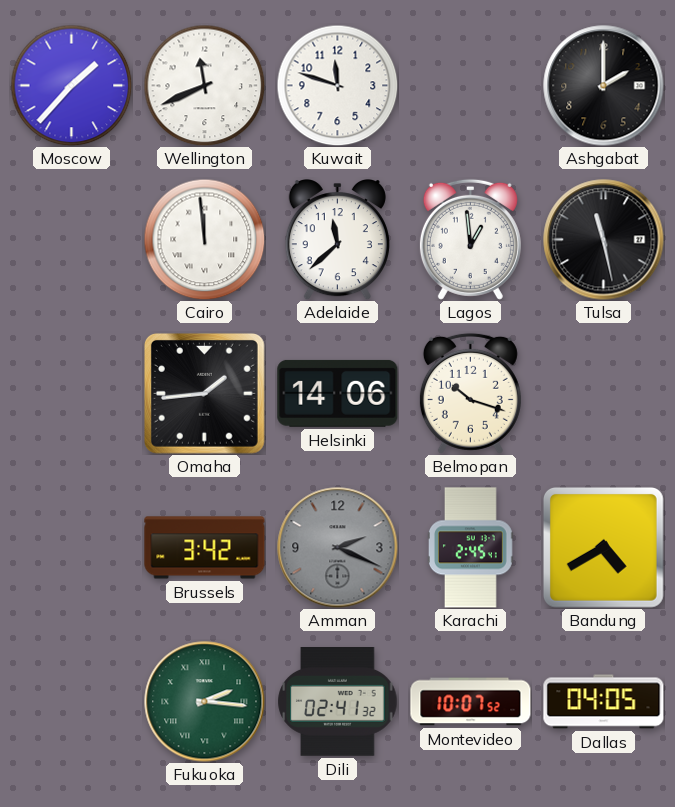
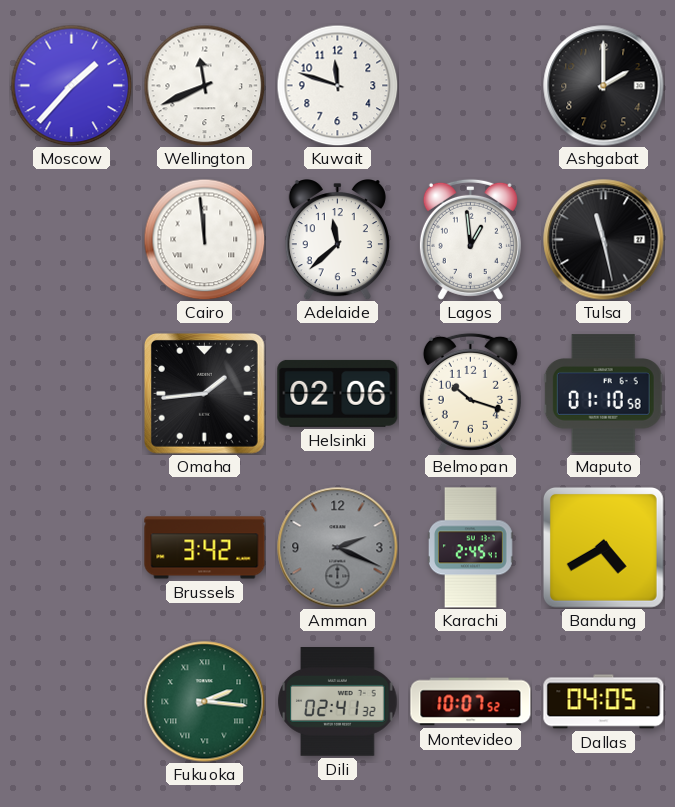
Helsinki: 14:06 -> 02:06 (338, 393)
Maputo: none -> 01:10 (603, 394)
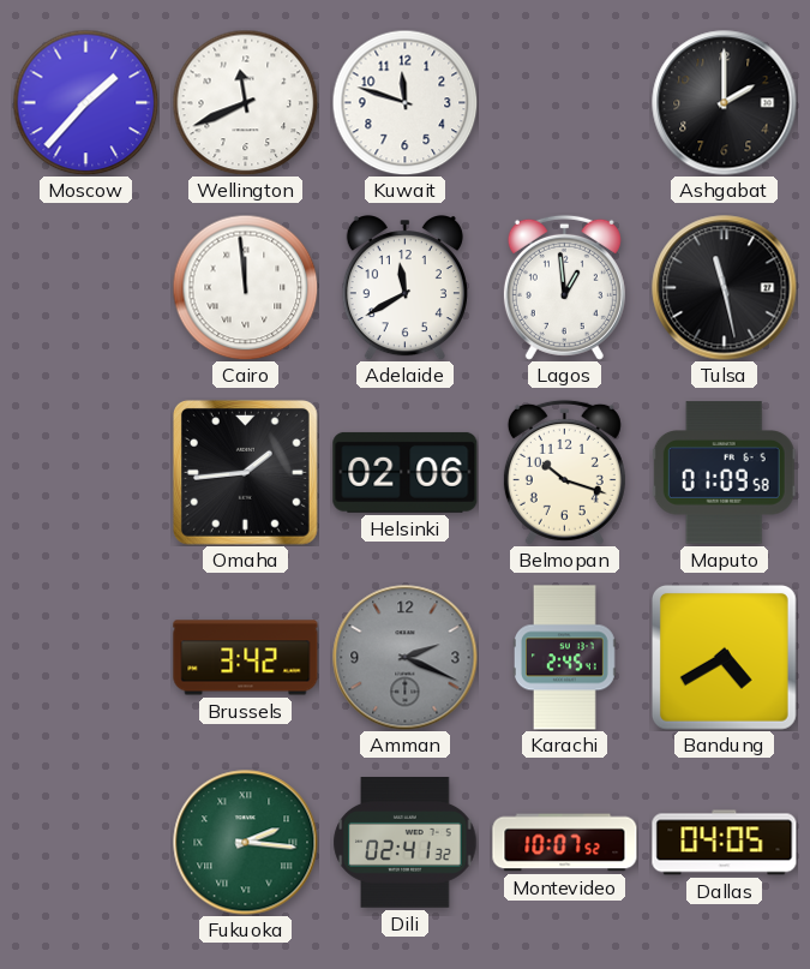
Adelaide: 11:38 -> 11:40 (404, 288)
Maputo: 01:10 -> 01:09 (724, 473)
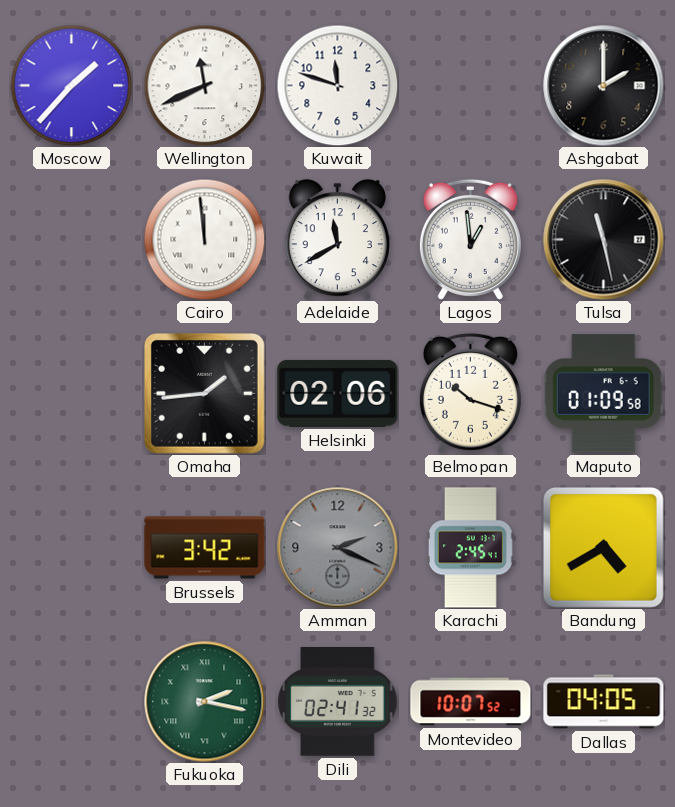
Fukuoka: 2:16 -> 2:17 (205, 702)
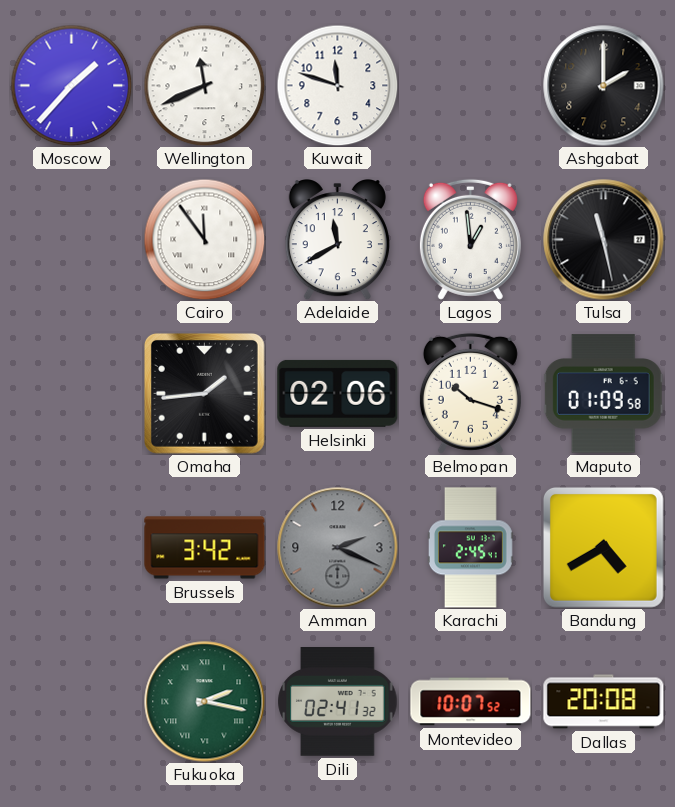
Cairo: 11:59 -> 11:54 (204, 239)
Dallas: 04:05 -> 20:08 (604, 702)
